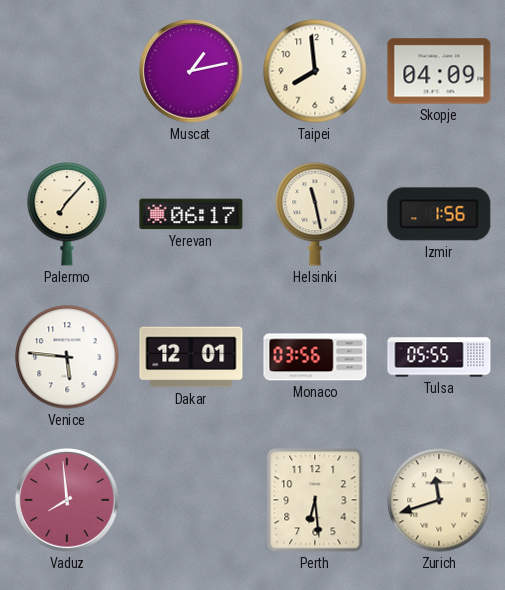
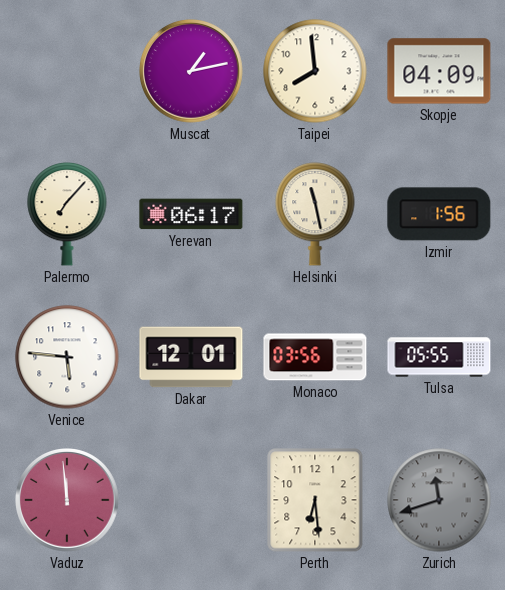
Vaduz: 7:59 -> 11:59 (67, 500)
Zurich dial: cream -> grey (439, 500)
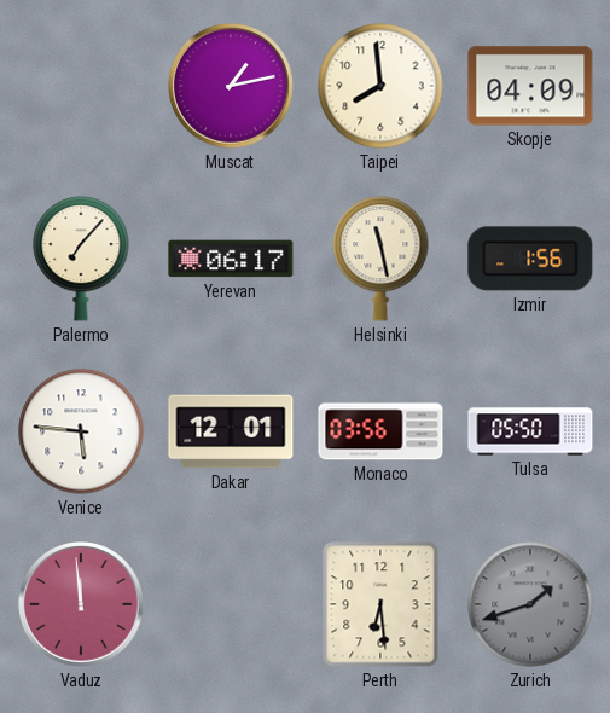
Tulsa: 05:55 -> 05:50 (530, 431)
Zurich: 11:42 -> 1:42 (530, 604)
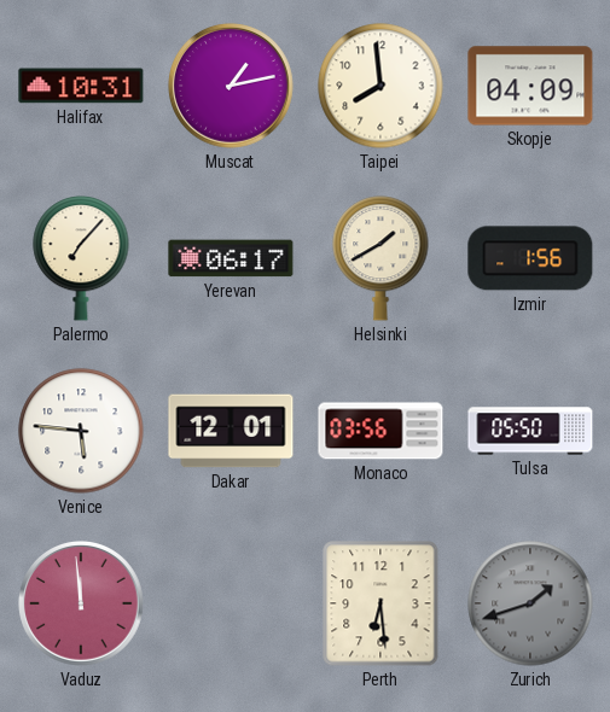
Halifax: none -> 10:31 (81, 86)
Helsinki: 11:28 -> 1:40 (380, 259)
